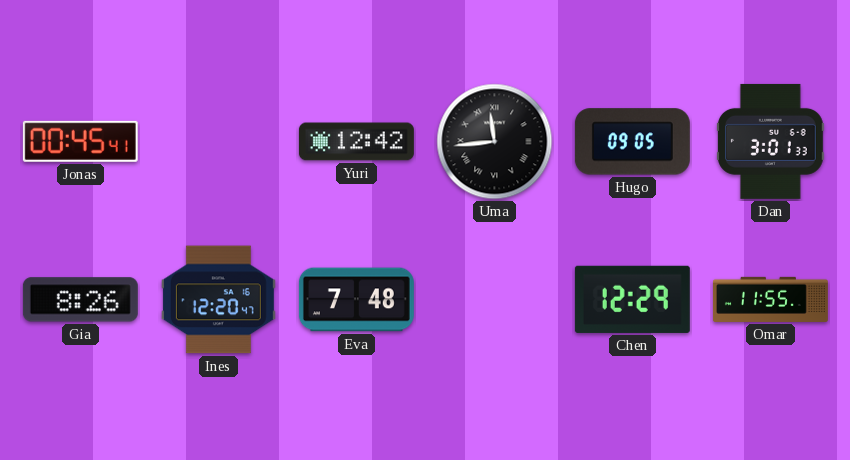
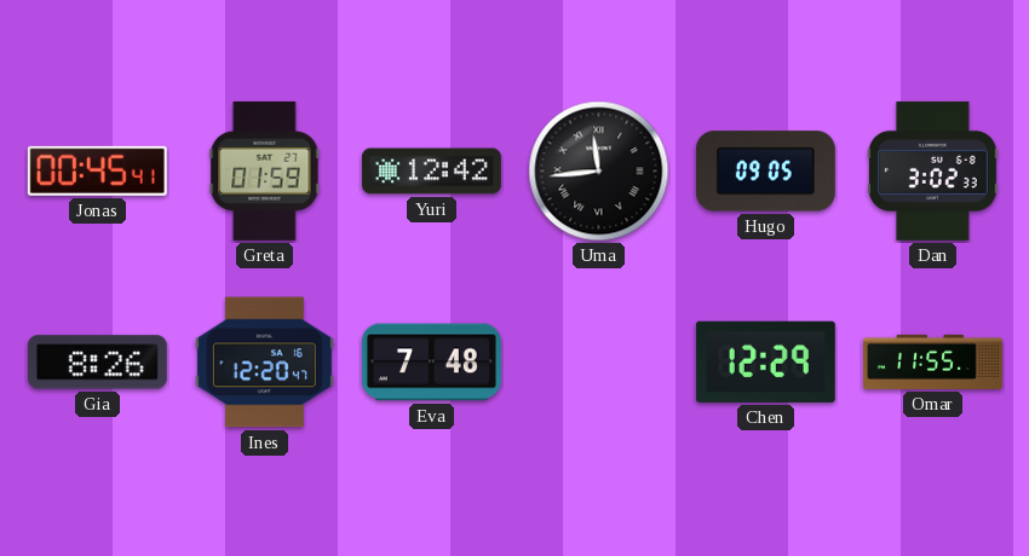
Greta: none -> 01:59 (265, 170)
Dan: 3:01 -> 3:02 (933, 170)
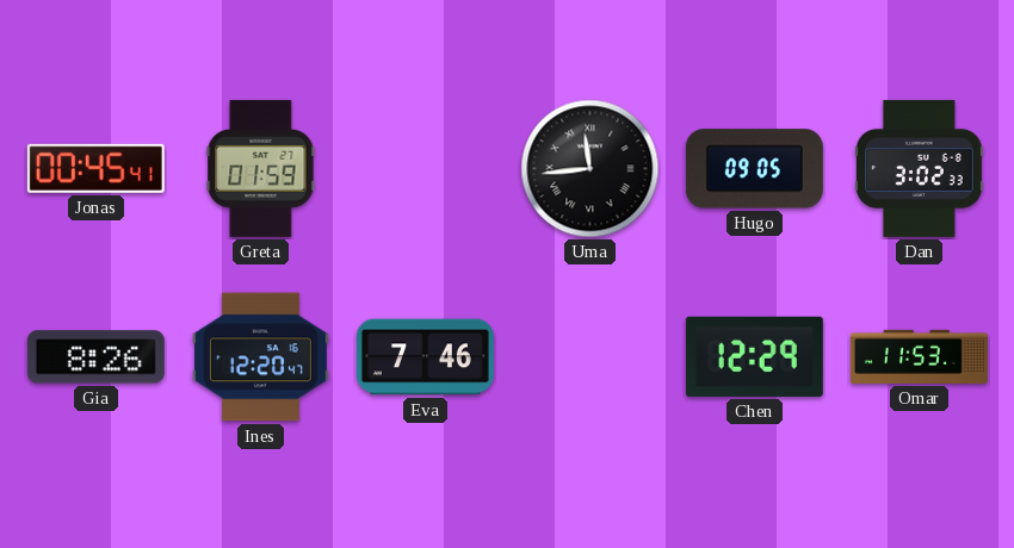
Yuri: 12:42 -> none (431, 172)
Eva: 7:48 -> 7:46 (425, 357)
Omar: 11:55 -> 11:53 (919, 356)
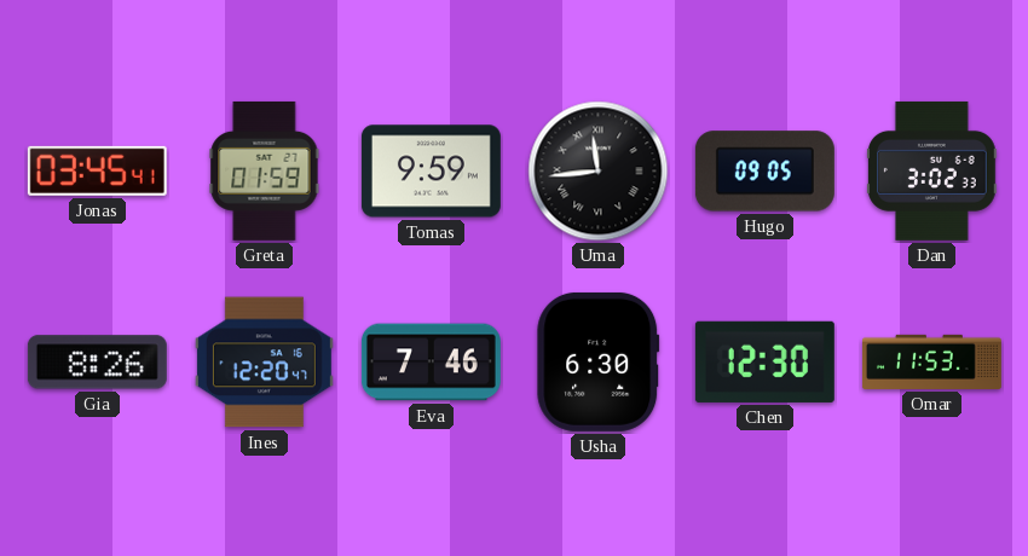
Jonas: 00:45 -> 03:45 (97, 170)
Tomas: none -> 9:59 (431, 172)
Usha: none -> 6:30 (599, 361)
Chen: 12:29 -> 12:30 (764, 361)
